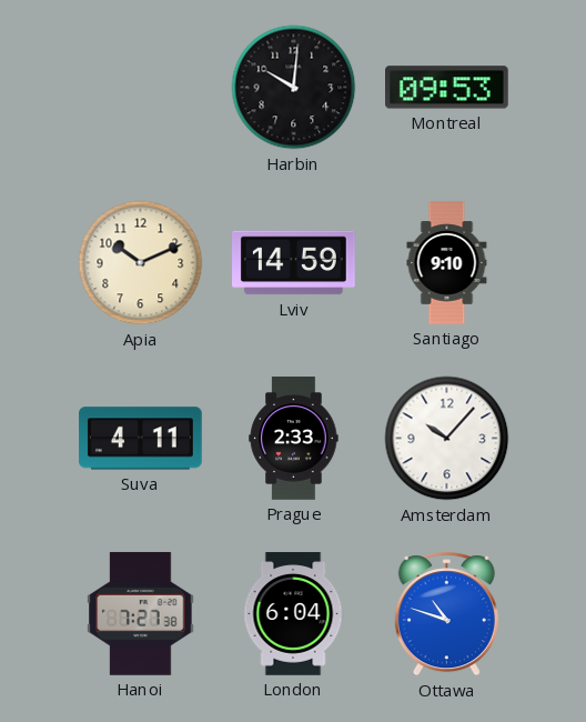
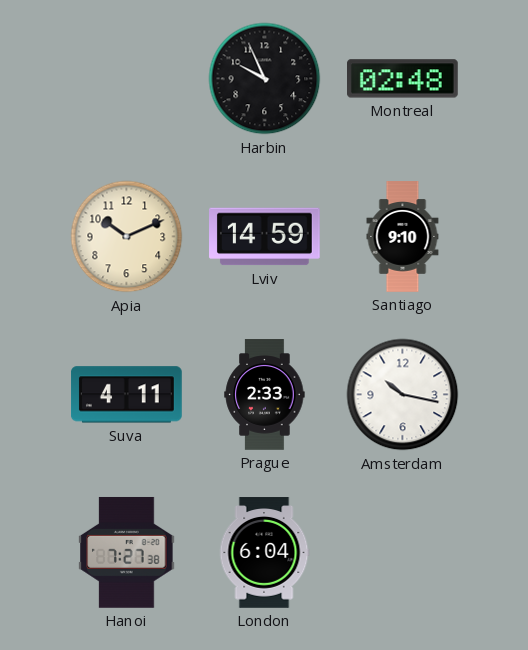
Harbin: 10:01 -> 9:56 (265, 79)
Montreal: 09:53 -> 02:48 (403, 79)
Amsterdam: 10:07 -> 10:17 (403, 395)
Ottawa: 10:48 -> none (446, 614)
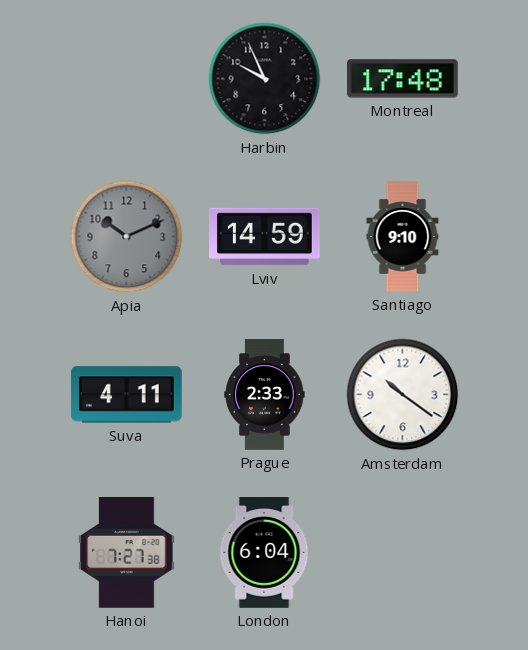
Montreal: 02:48 -> 17:48 (403, 79)
Apia dial: cream -> grey (127, 237)
Amsterdam: 10:17 -> 10:21 (403, 395)
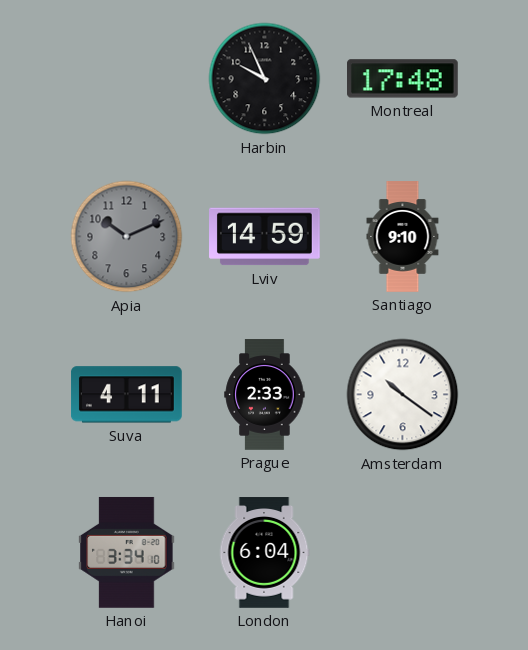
Hanoi: 7:27 -> 3:34 (127, 552)
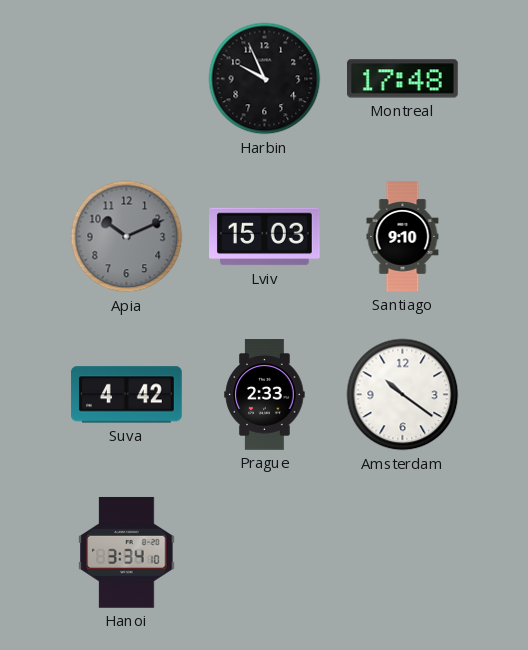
Lviv: 14:59 -> 15:03 (265, 237)
Suva: 4:11 -> 4:42 (127, 395)
London: 6:04 -> none (264, 553)
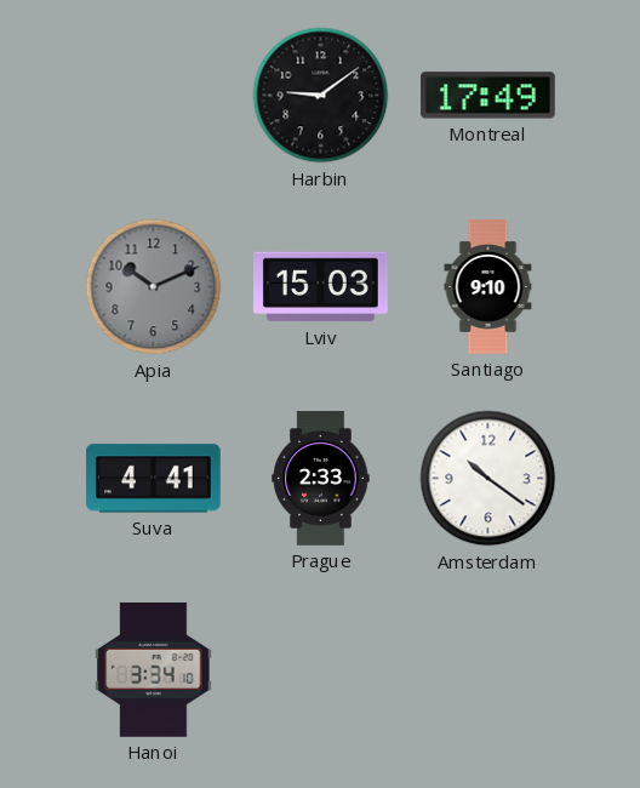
Harbin: 9:56 -> 9:09 (321, 96)
Montreal: 17:48 -> 17:49 (488, 96)
Suva: 4:42 -> 4:41 (154, 479)
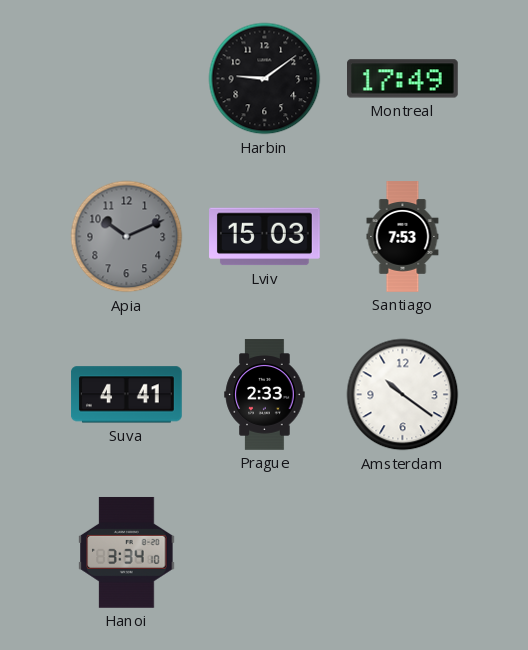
Santiago: 9:10 -> 7:53 (403, 237)
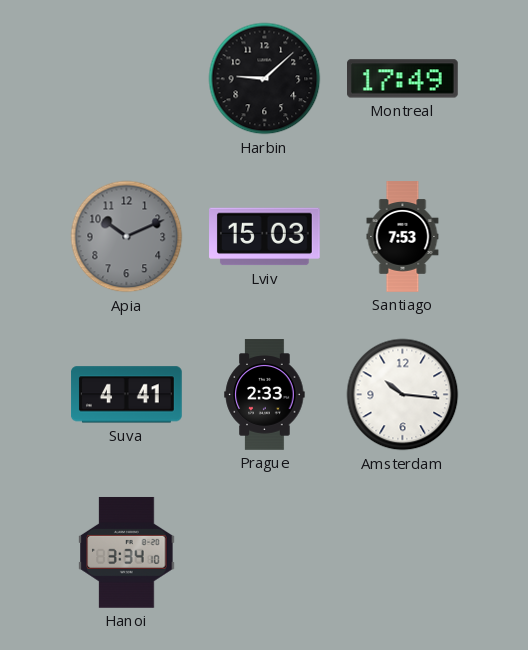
Harbin: 9:09 -> 9:08 (265, 79)
Amsterdam: 10:21 -> 10:16 (403, 395)
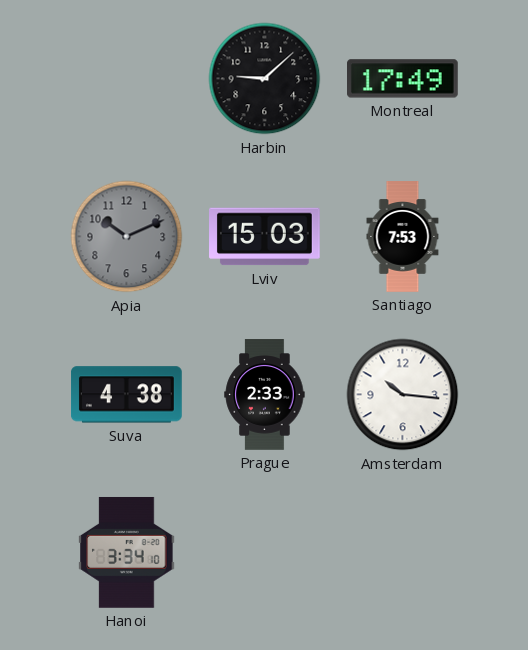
Suva: 4:41 -> 4:38 (127, 395)
